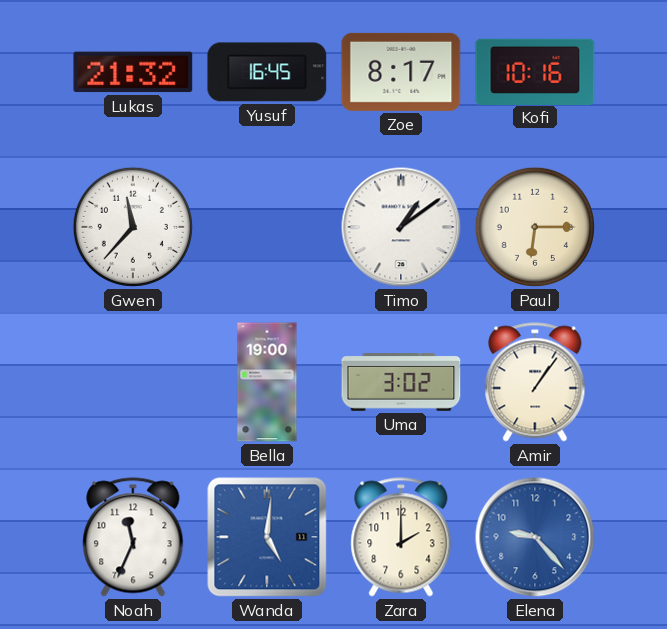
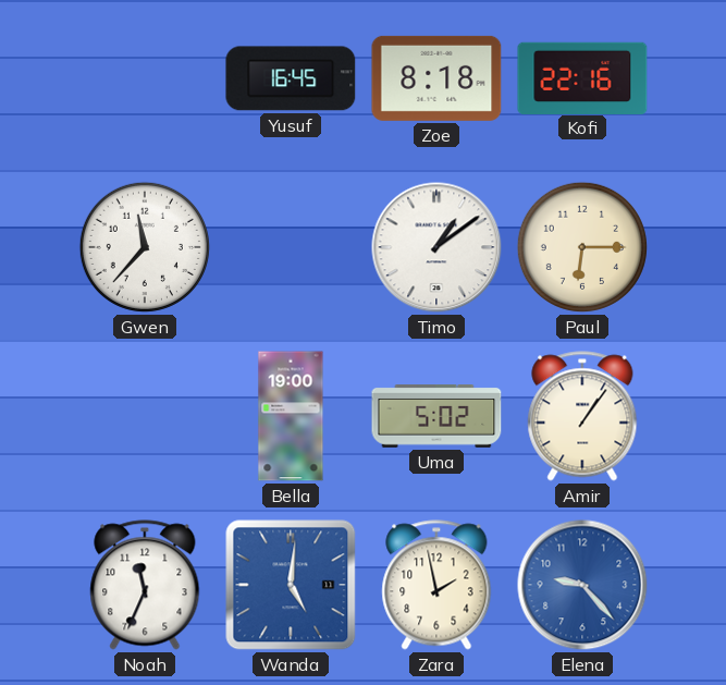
Lukas: 21:32 -> none (133, 72)
Zoe: 8:17 -> 8:18 (436, 78)
Kofi: 10:16 -> 22:16 (582, 77)
Uma: 3:02 -> 5:02 (436, 417)
Zara: 2:00 -> 1:58 (436, 585)
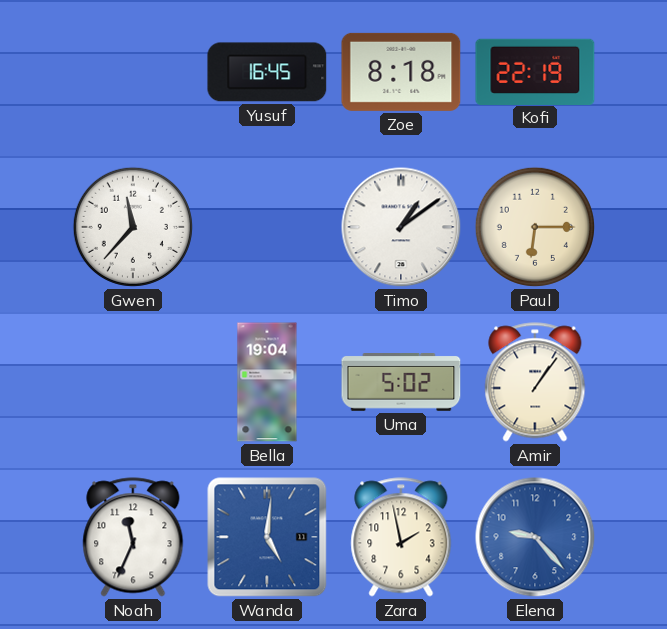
Kofi: 22:16 -> 22:19 (535, 71)
Bella: 19:00 -> 19:04 (267, 382)
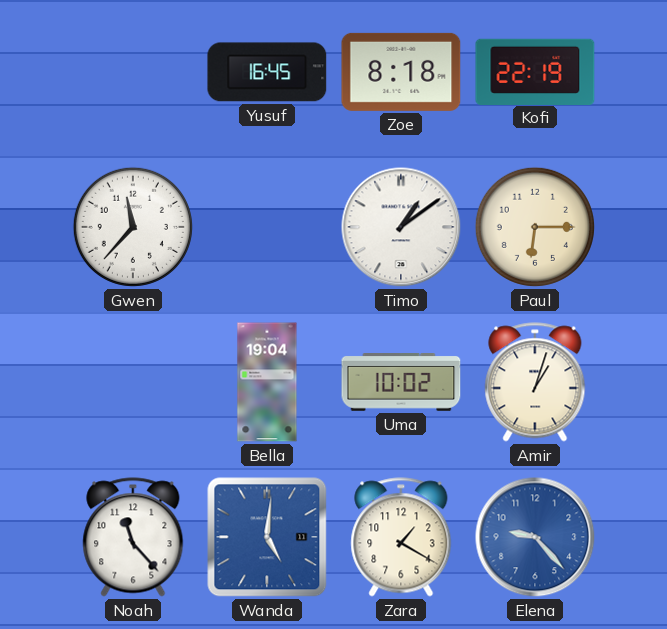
Uma: 5:02 -> 10:02 (401, 383)
Amir: 1:06 -> 1:03 (535, 382)
Noah: 11:34 -> 11:23 (133, 537)
Zara: 1:58 -> 1:20 (401, 537)
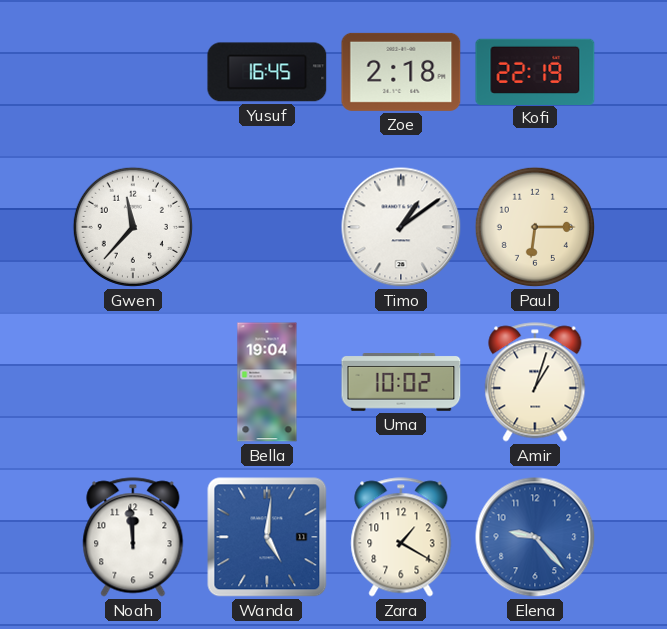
Zoe: 8:18 -> 2:18 (401, 72)
Noah: 11:23 -> 11:59 (133, 537)
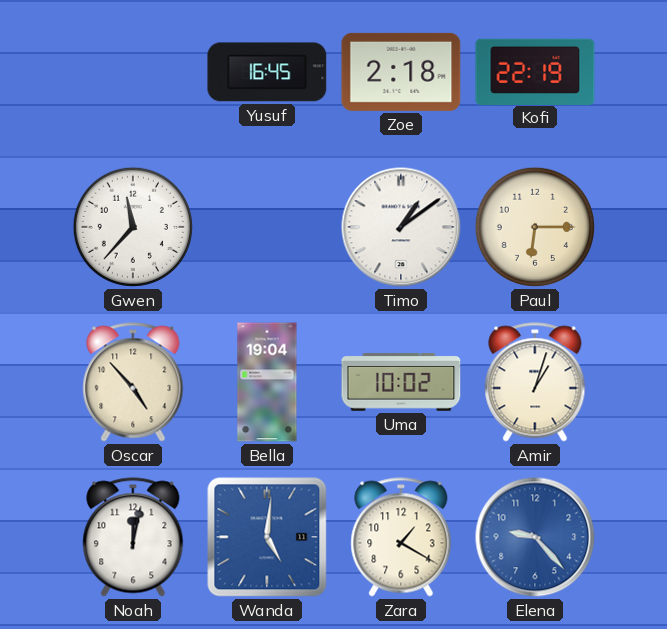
Oscar: none -> 4:53 (133, 382)
Noah: 11:59 -> 12:02 (133, 537)
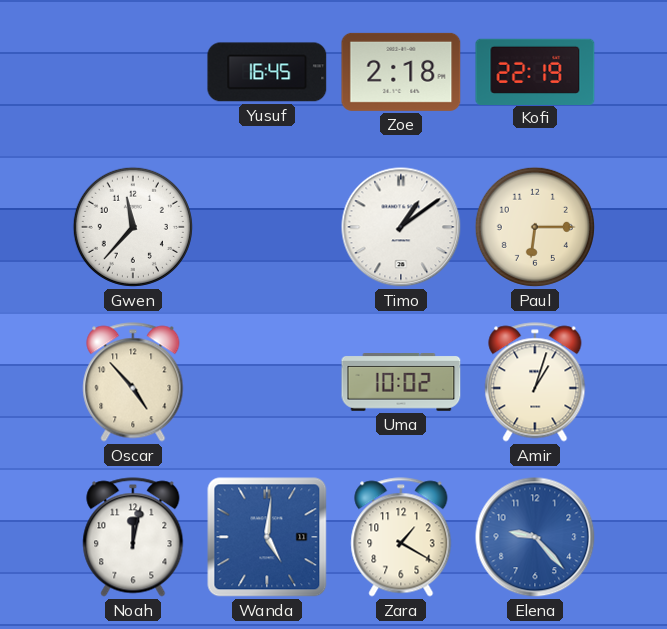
Bella: 19:04 -> none (267, 382)
